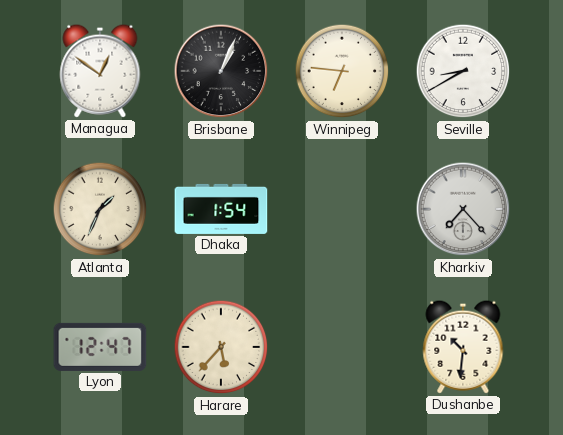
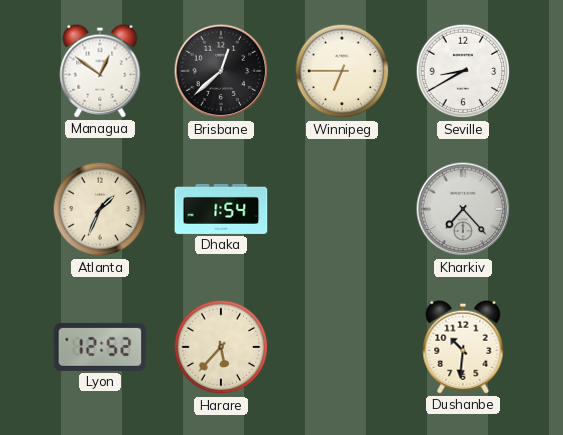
Brisbane: 1:04 -> 12:38 (221, 71)
Winnipeg: 6:46 -> 6:45 (342, 71)
Lyon: 12:47 -> 12:52 (100, 347)
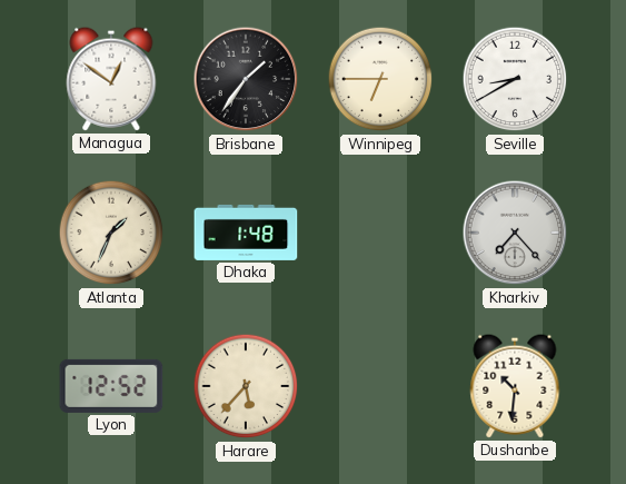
Brisbane: 12:38 -> 1:36 (246, 79)
Dhaka: 1:54 -> 1:48 (246, 233)
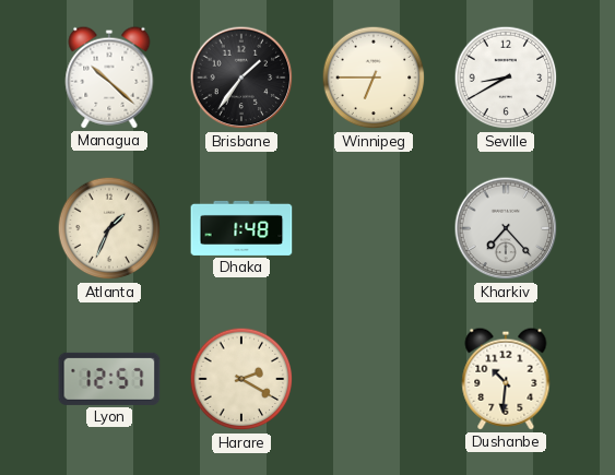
Managua: 12:51 -> 10:22 (109, 78)
Lyon: 12:52 -> 12:57 (109, 379)
Harare: 5:37 -> 2:20 (241, 379)
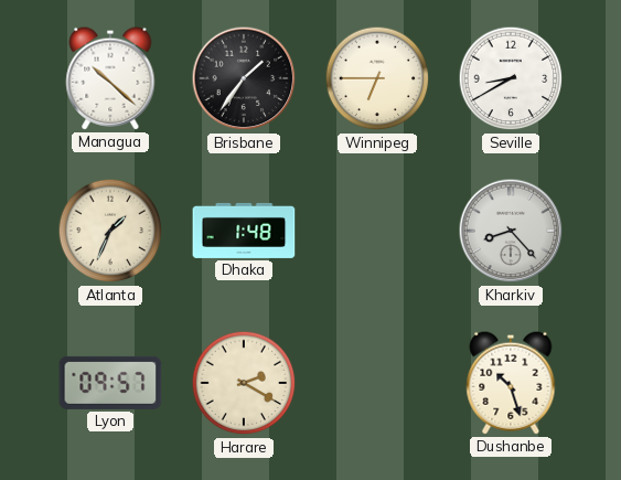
Kharkiv: 7:23 -> 8:23 (511, 231)
Lyon: 12:57 -> 09:57 (110, 383)
Dushanbe: 10:31 -> 10:27 (511, 383)
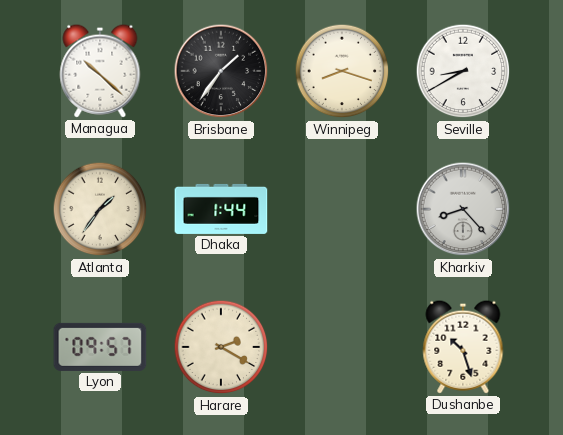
Winnipeg: 6:45 -> 8:18 (342, 71)
Atlanta: 1:34 -> 1:36 (100, 209)
Dhaka: 1:48 -> 1:44 (221, 209)
